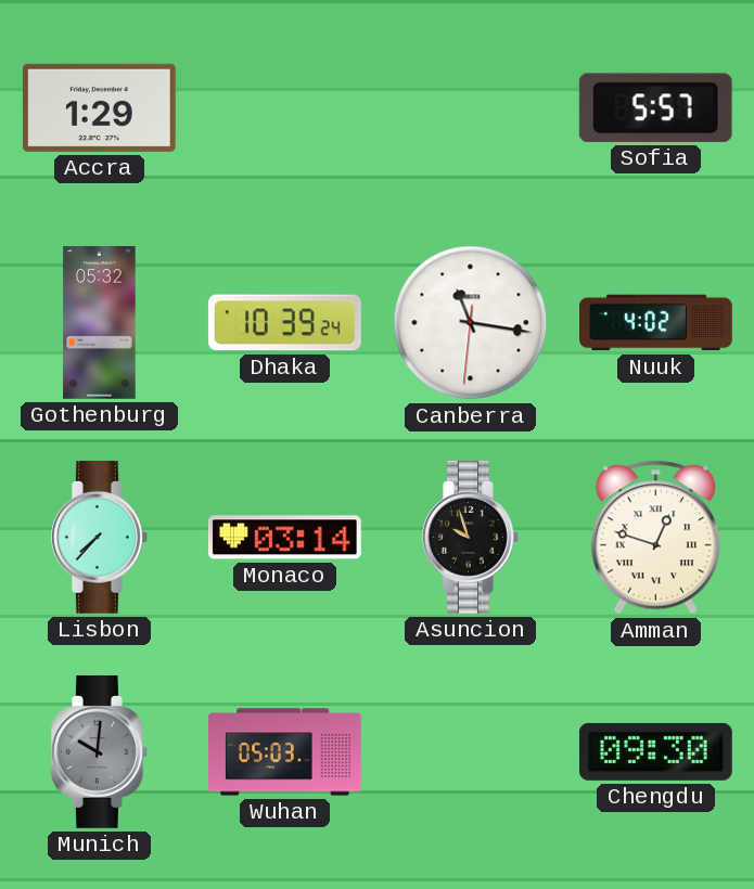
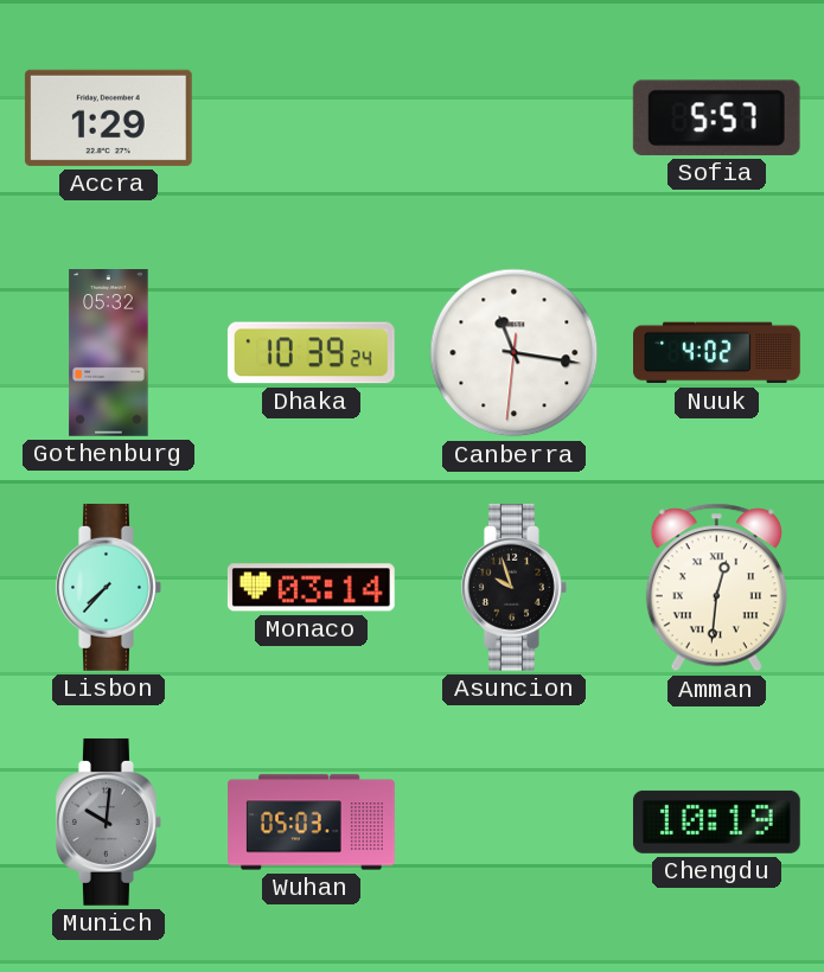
Amman: 12:48 -> 12:31 (716, 588)
Chengdu: 09:30 -> 10:19 (716, 821)
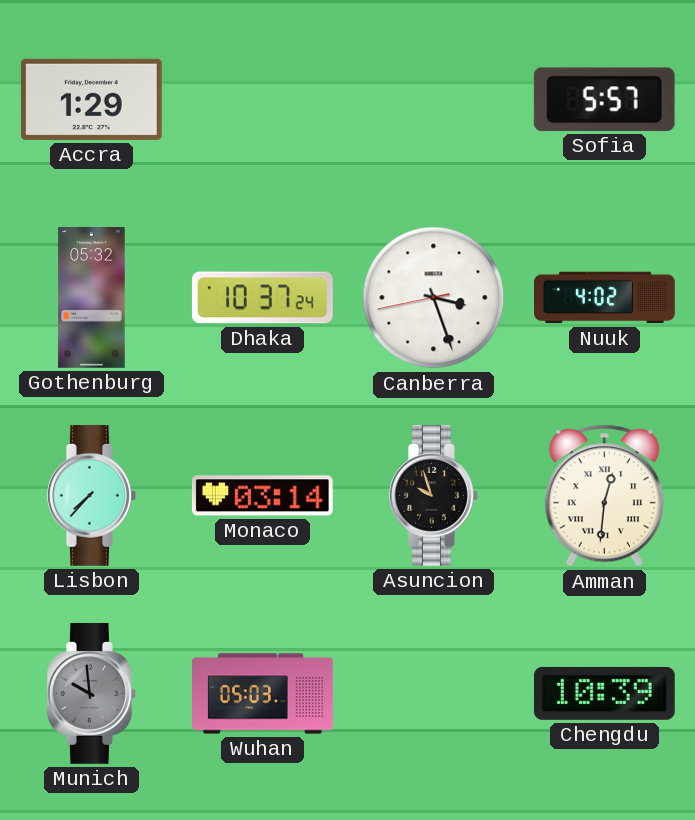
Dhaka: 10:39 -> 10:37 (262, 298)
Canberra: 11:16 -> 3:26 (434, 298)
Munich: 10:01 -> 9:59 (92, 693)
Chengdu: 10:19 -> 10:39 (604, 693)
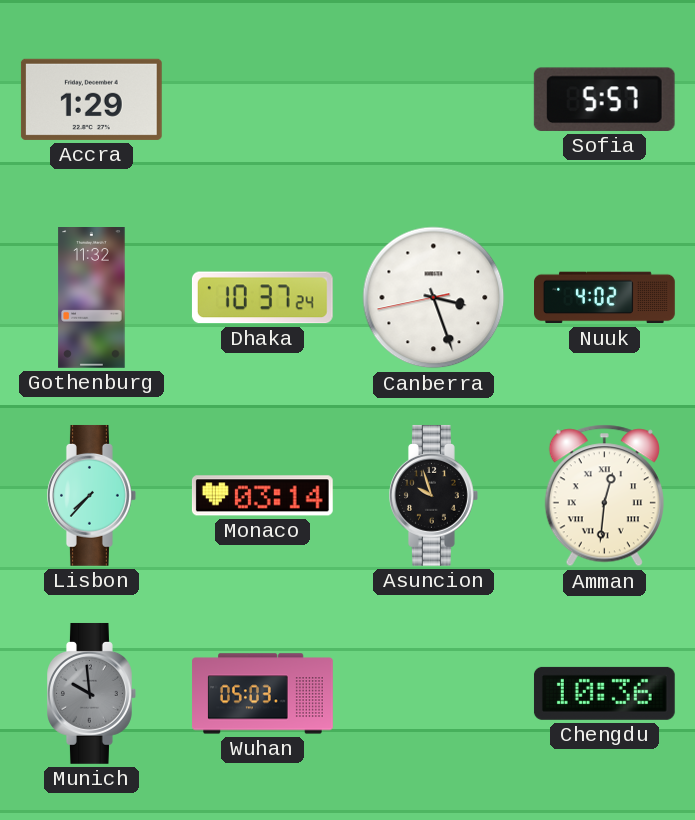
Gothenburg: 05:32 -> 11:32 (92, 298)
Chengdu: 10:39 -> 10:36 (604, 693)
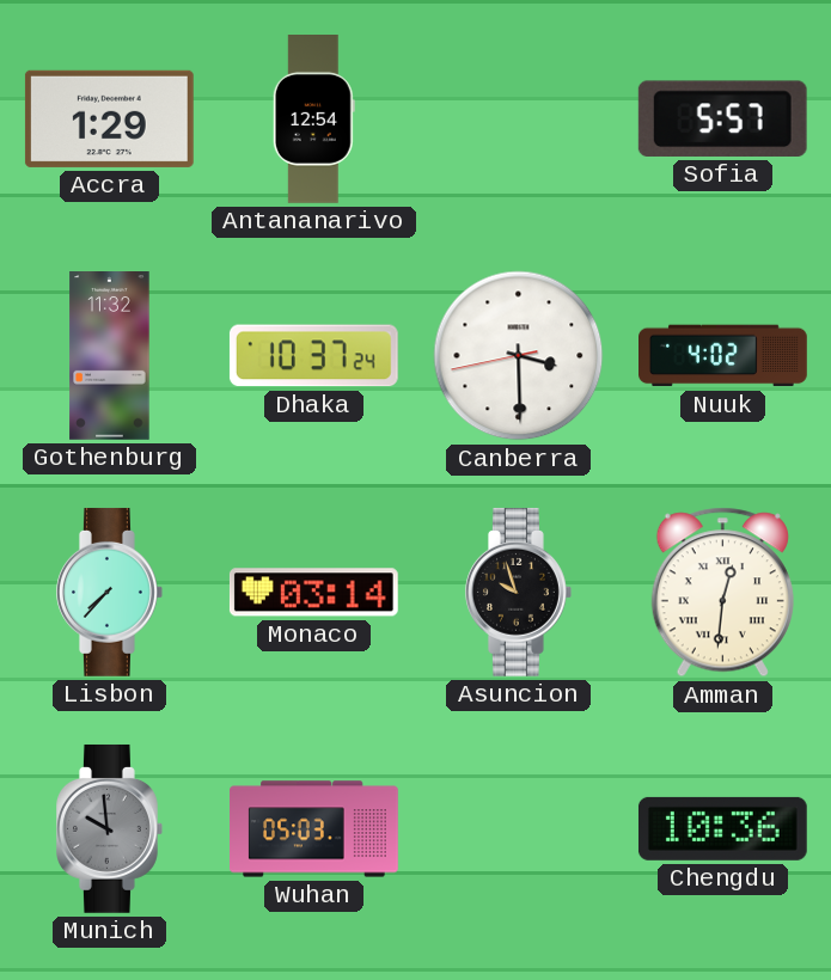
Antananarivo: none -> 12:54 (313, 120)
Canberra: 3:26 -> 3:29 (519, 356)
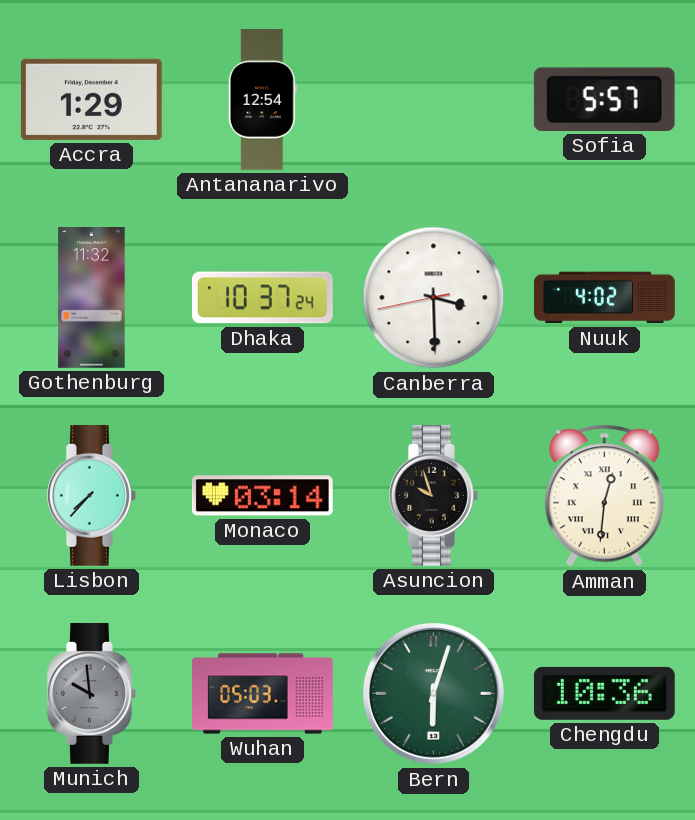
Bern: none -> 6:03 (434, 694)
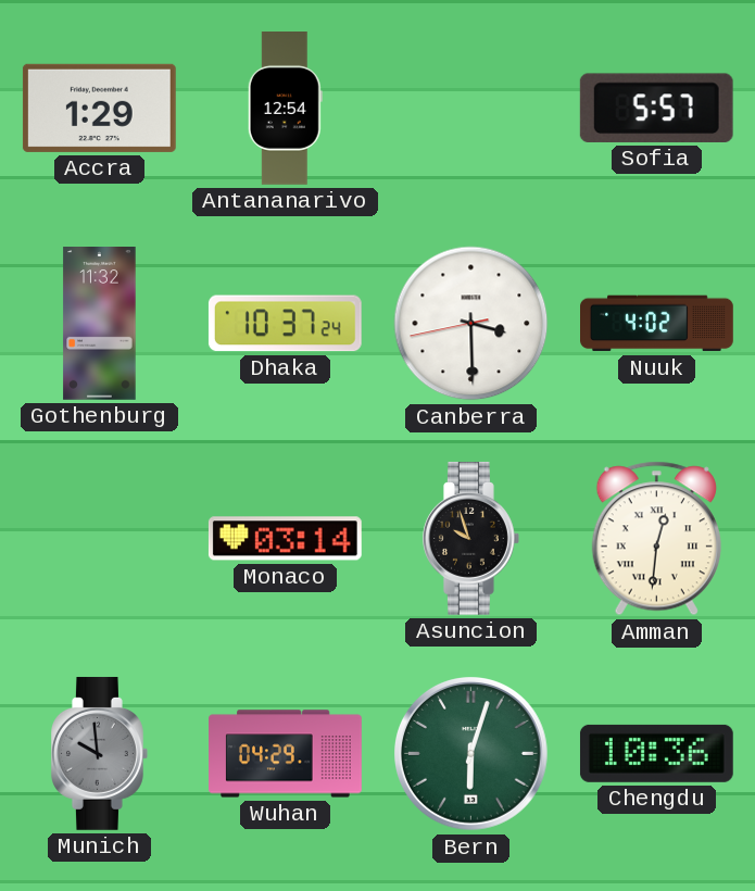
Lisbon: 7:37 -> none (92, 495)
Wuhan: 05:03 -> 04:29 (286, 754)
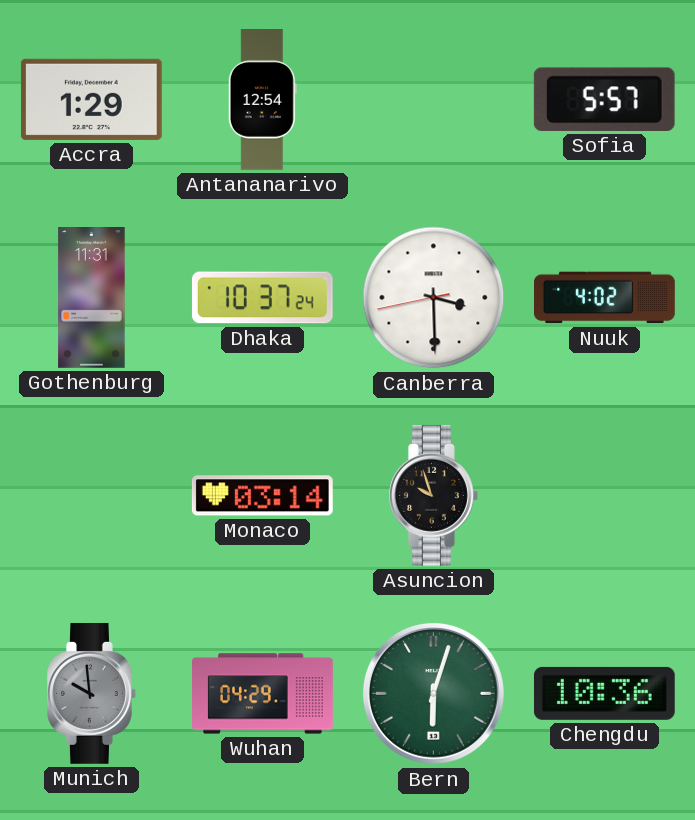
Gothenburg: 11:32 -> 11:31 (92, 298)
Amman: 12:31 -> none (656, 539)
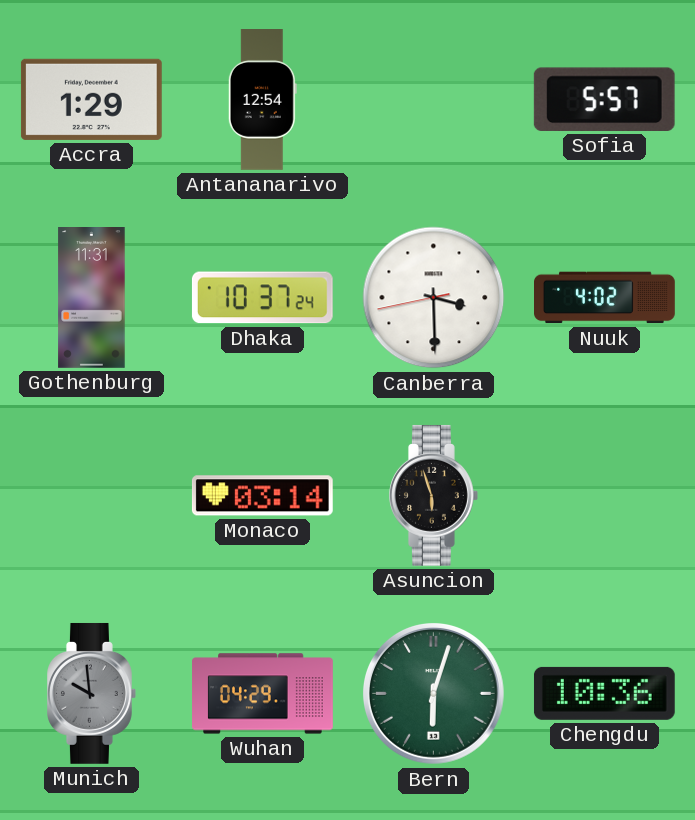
Asuncion: 9:57 -> 5:57 (434, 495)
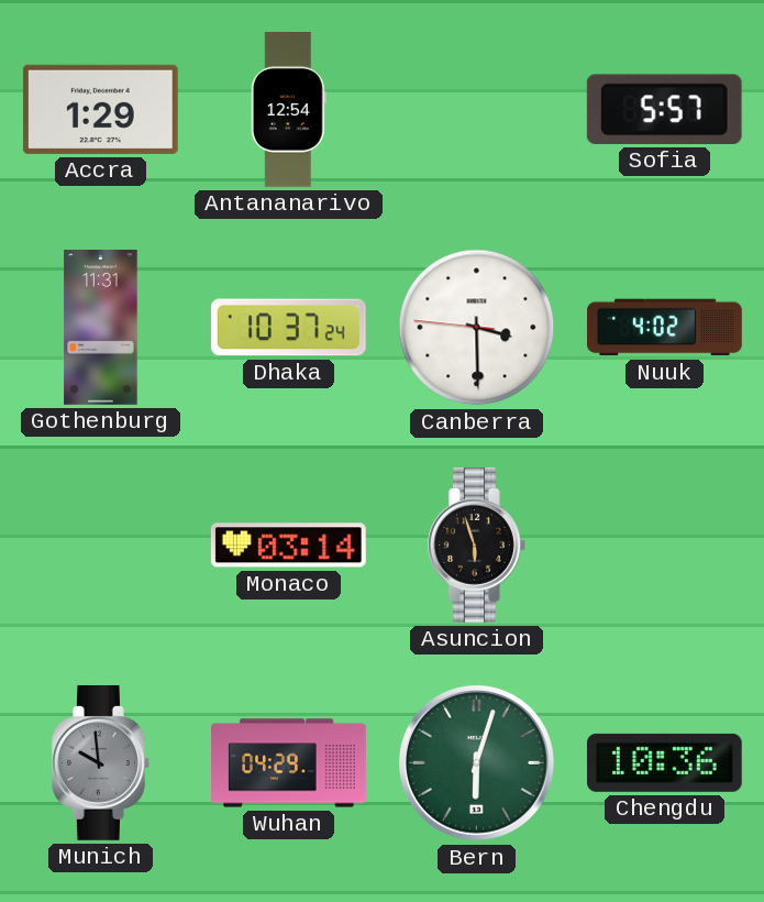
Canberra: 3:29:43 -> 3:29:46 (477, 328)
